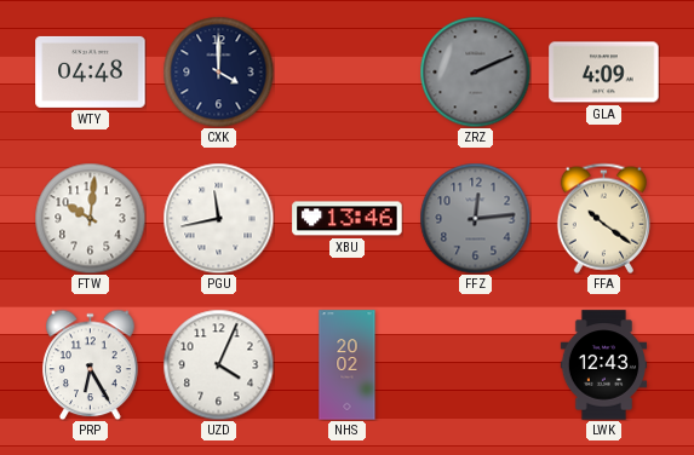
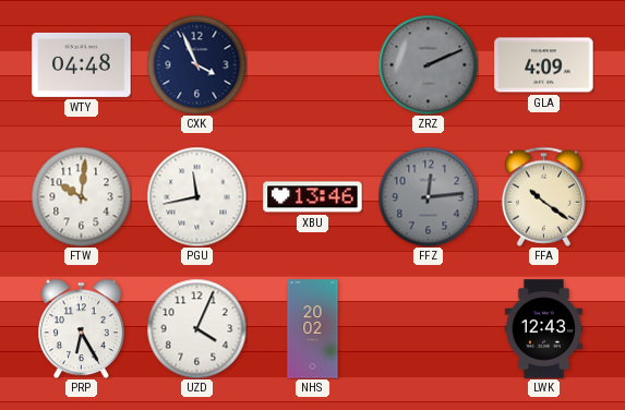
CXK: 4:00 -> 3:56 (196, 64)
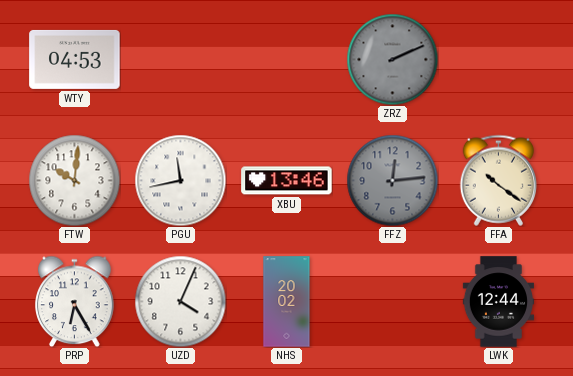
WTY: 04:48 -> 04:53 (75, 59)
CXK: 3:56 -> none (196, 64)
GLA: 4:09 -> none (544, 65)
LWK: 12:43 -> 12:44 (498, 302)
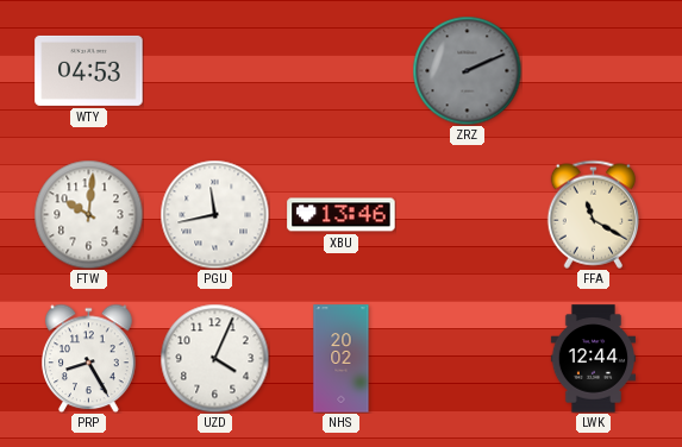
FFZ: 12:14 -> none (392, 180)
FFA: 10:21 -> 11:20 (593, 214)
PRP: 6:25 -> 8:25 (89, 358)
